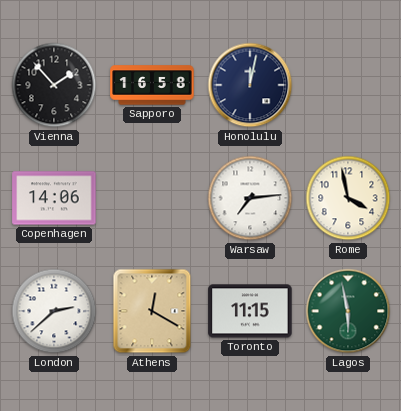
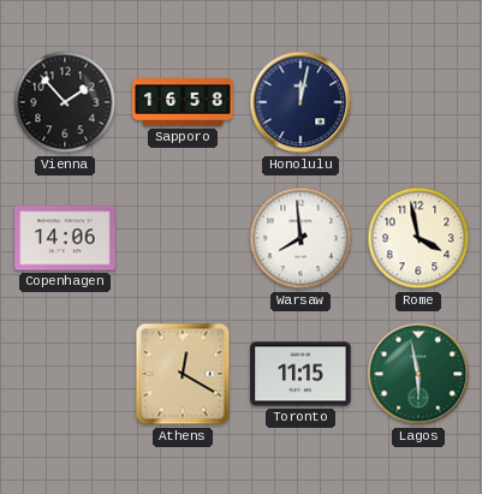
Warsaw: 7:14 -> 7:59 (300, 238)
London: 2:38 -> none (54, 311)
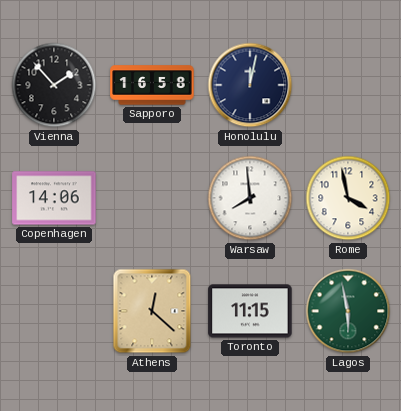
Athens: 12:20 -> 12:22 (152, 311)
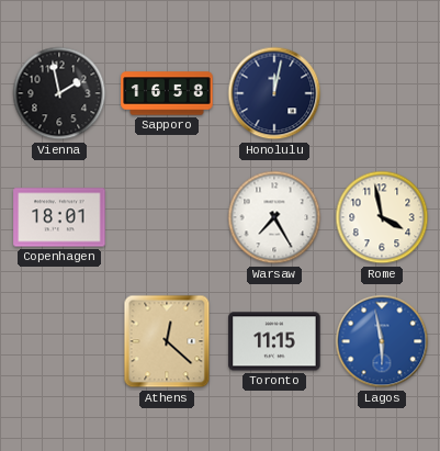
Vienna: 1:53 -> 1:58 (59, 93)
Copenhagen: 14:06 -> 18:01 (59, 217)
Warsaw: 7:59 -> 7:25 (274, 217)
Lagos dial: green -> blue (382, 341)
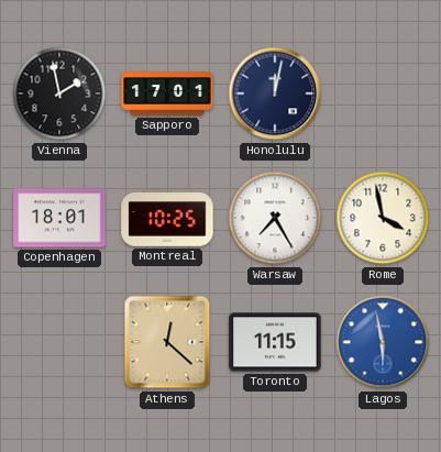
Sapporo: 16:58 -> 17:01 (167, 93)
Montreal: none -> 10:25 (167, 218)
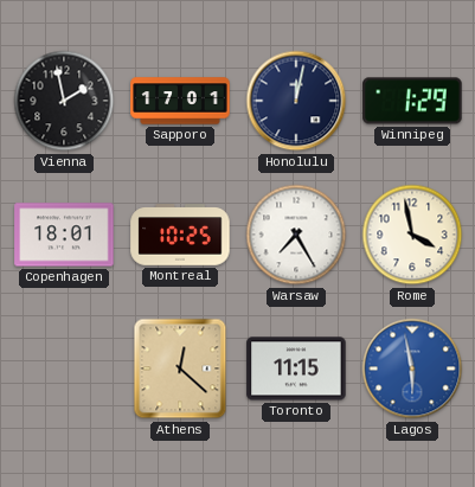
Winnipeg: none -> 1:29 (412, 101)
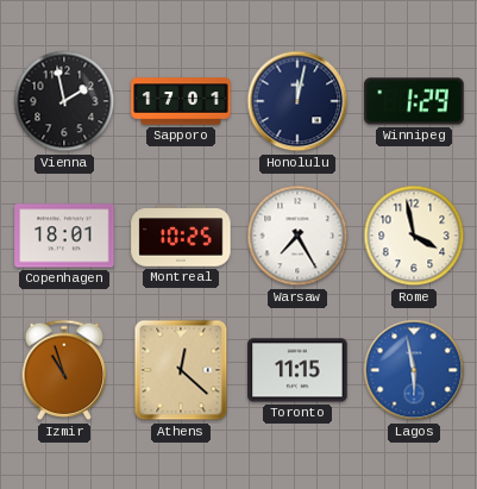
Izmir: none -> 10:57 (64, 370)
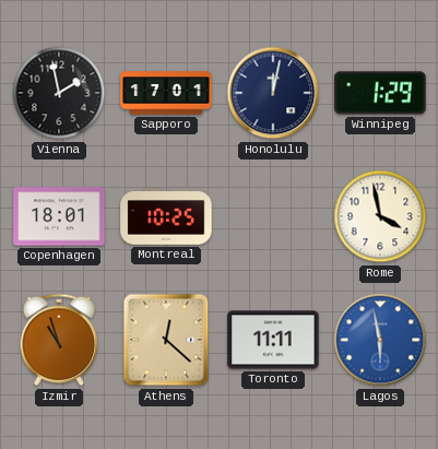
Warsaw: 7:25 -> none (297, 236)
Toronto: 11:15 -> 11:11 (273, 340)
